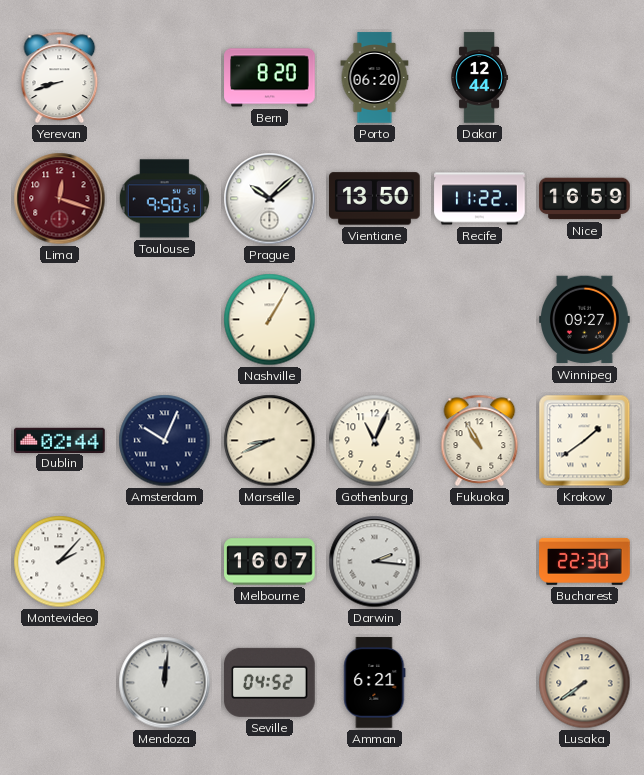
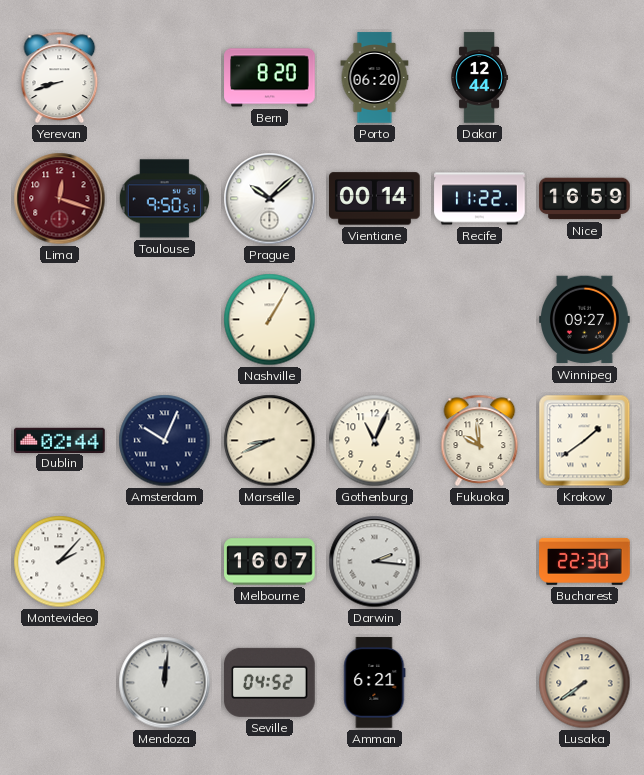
Vientiane: 13:50 -> 00:14 (375, 199)
Fukuoka: 10:55 -> 9:59 (480, 440)
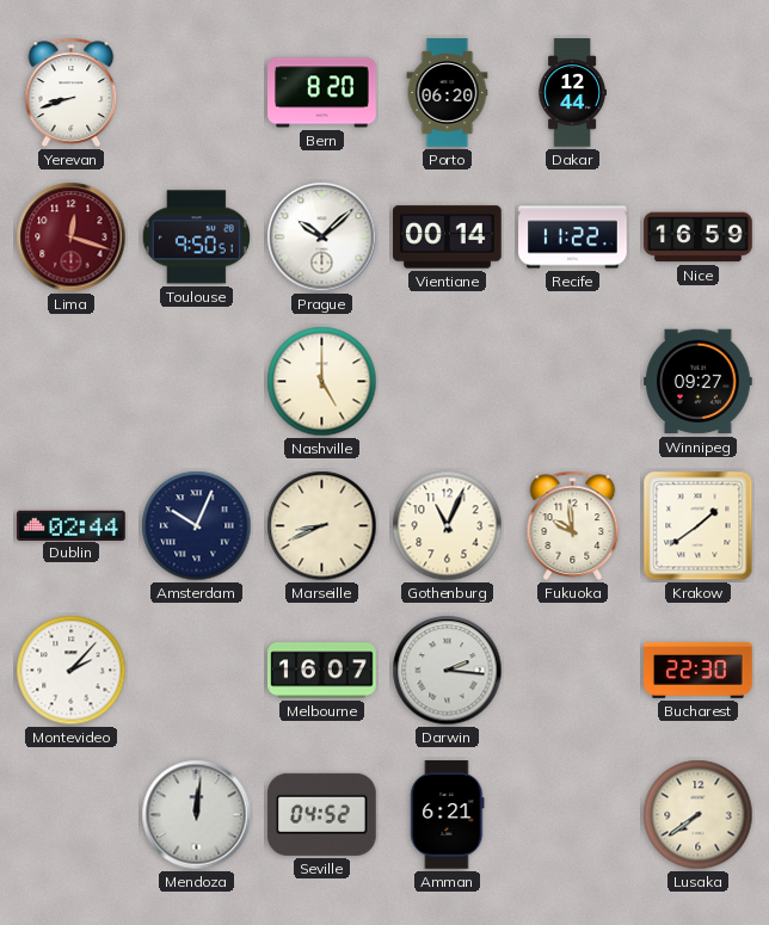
Nashville: 1:05 -> 5:00 (322, 382)
